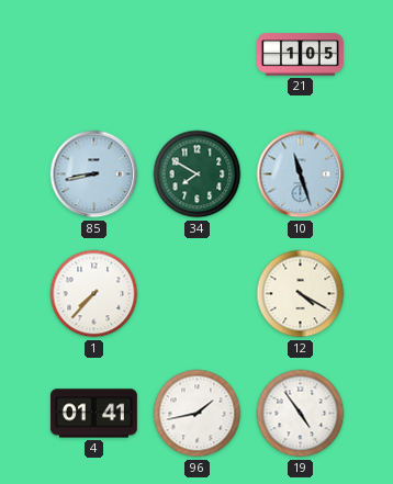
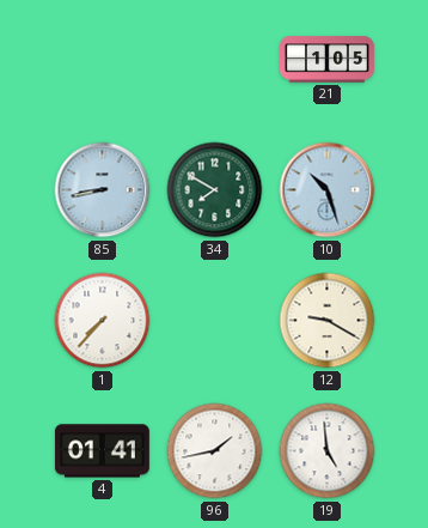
10: 11:27 -> 10:27 (328, 190)
12: 4:20 -> 9:20 (328, 321)
19: 4:54 -> 4:59 (328, 451)
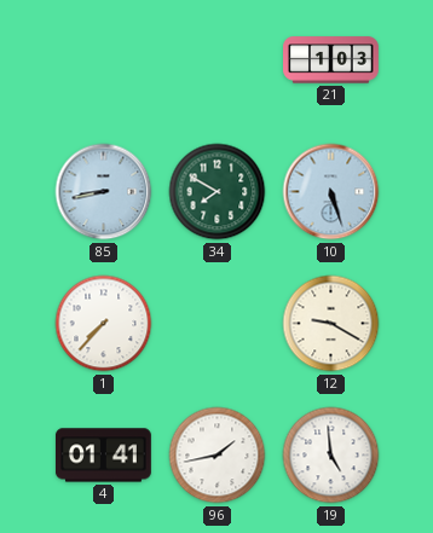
21: 1:05 -> 1:03 (331, 60)
10: 10:27 -> 5:27 (331, 192)
